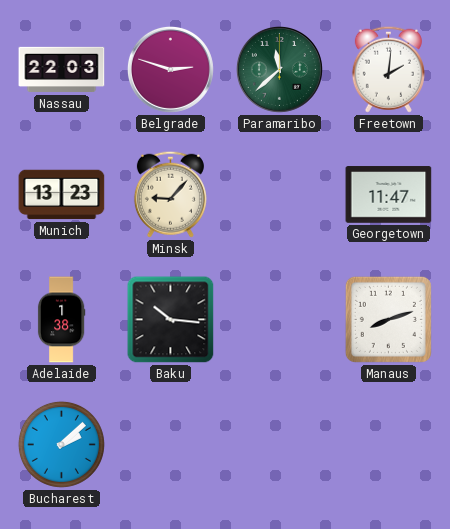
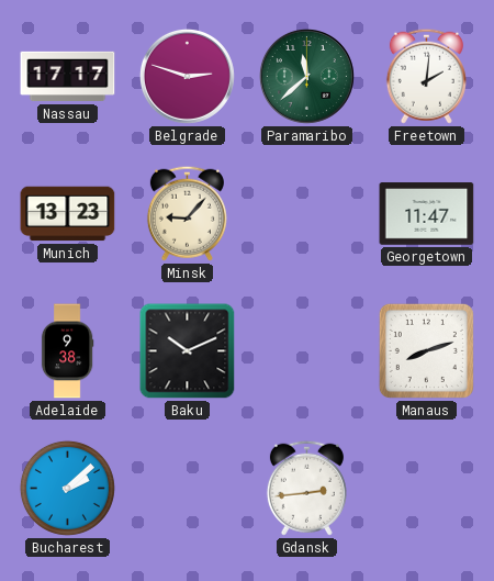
Nassau: 22:03 -> 17:17 (68, 77)
Adelaide: 1:38 -> 9:38 (67, 351)
Baku: 10:16 -> 10:11 (188, 351)
Gdansk: none -> 2:44 (306, 488)
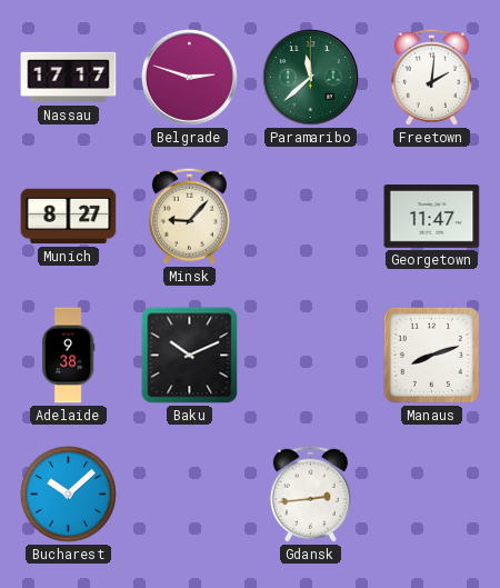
Munich: 13:23 -> 8:27 (69, 217)
Bucharest: 2:08 -> 10:08 (68, 494)
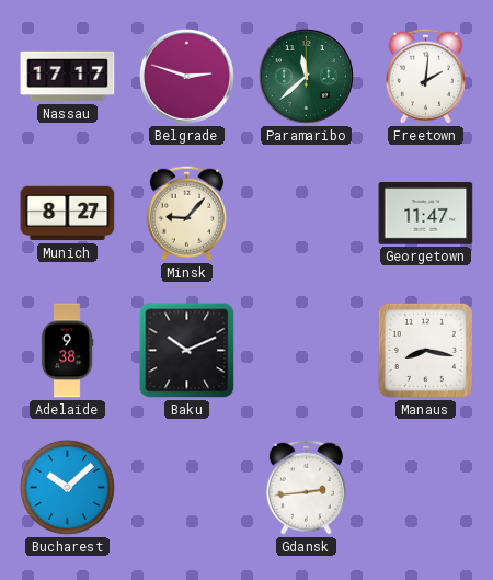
Manaus: 8:12 -> 8:17 (425, 350)
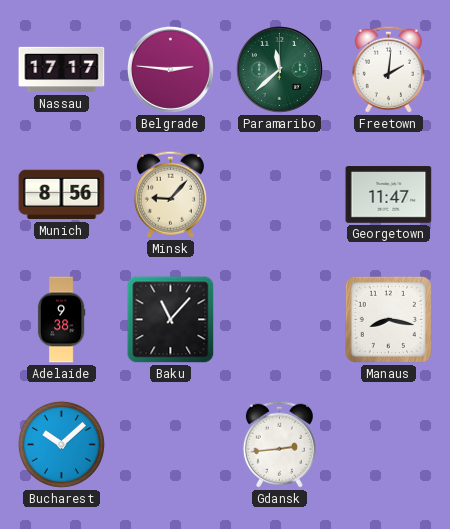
Belgrade: 2:48 -> 2:46 (170, 69)
Munich: 8:27 -> 8:56 (62, 195)
Baku: 10:11 -> 11:07 (171, 320)
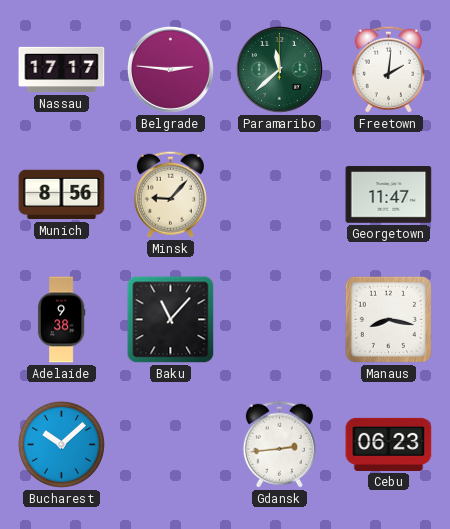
Cebu: none -> 06:23 (389, 444)
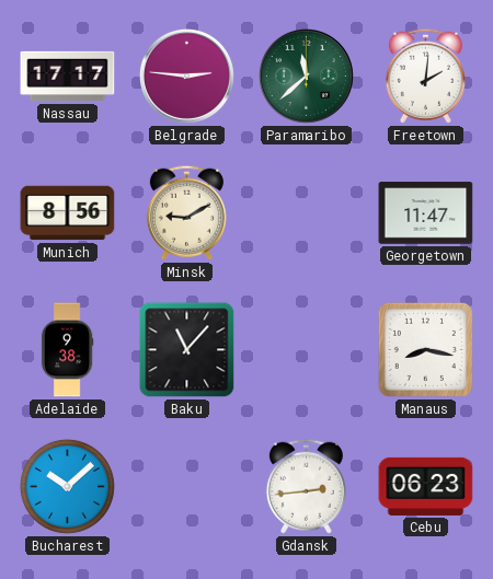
Minsk: 9:07 -> 9:10 (186, 212)
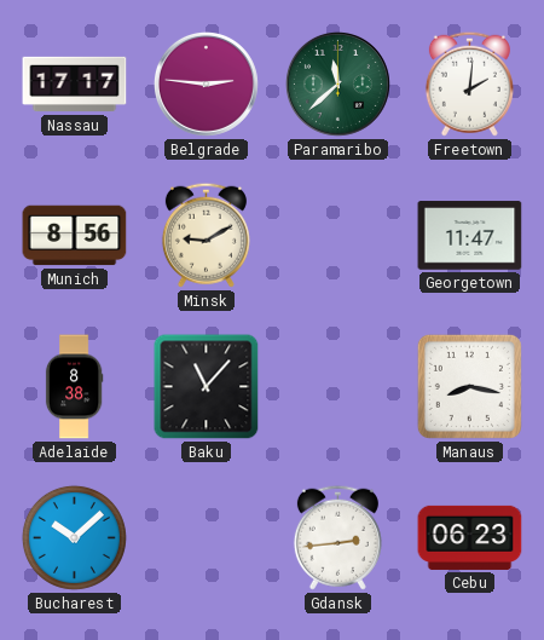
Adelaide: 9:38 -> 8:38 (74, 387)
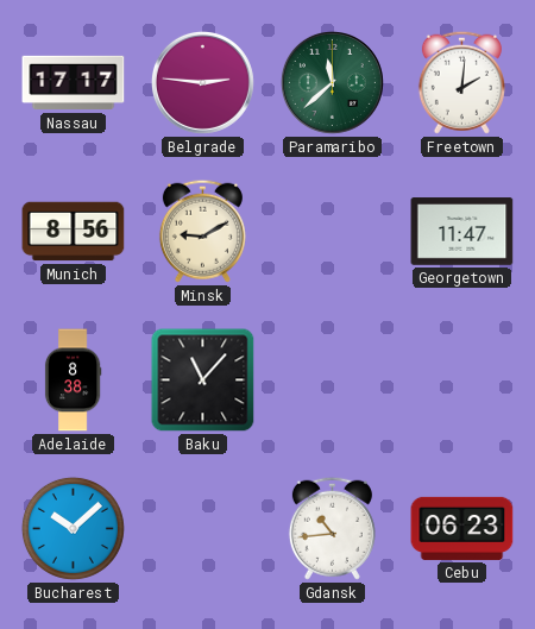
Manaus: 8:17 -> none (469, 386)
Gdansk: 2:44 -> 10:44 (332, 528)
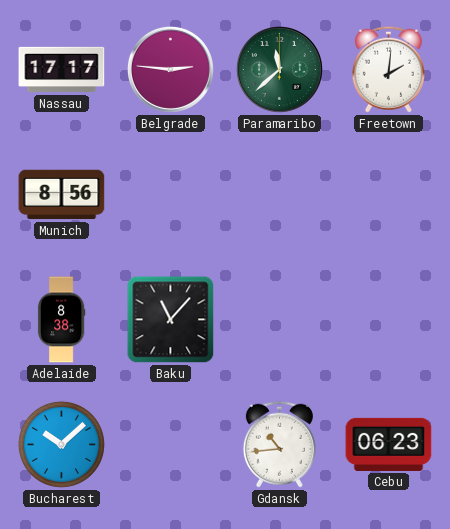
Minsk: 9:10 -> none (202, 231)
Georgetown: 11:47 -> none (462, 232)
